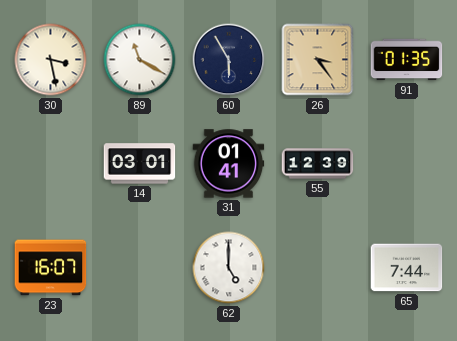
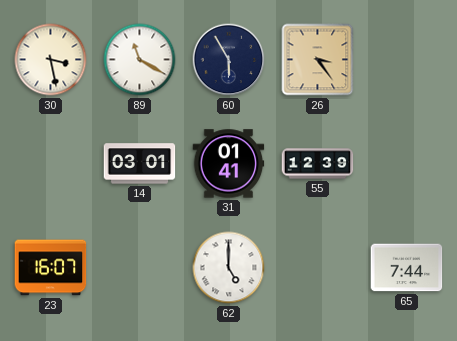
91: 01:35 -> none (407, 60)
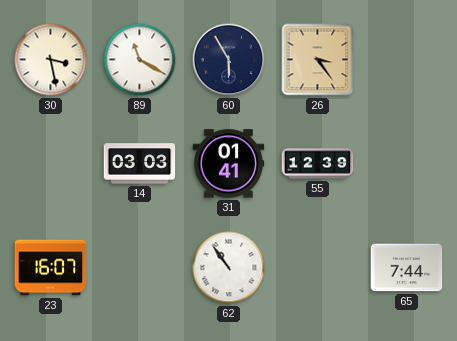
14: 03:01 -> 03:03 (140, 164)
62: 5:00 -> 10:54 (229, 268)
